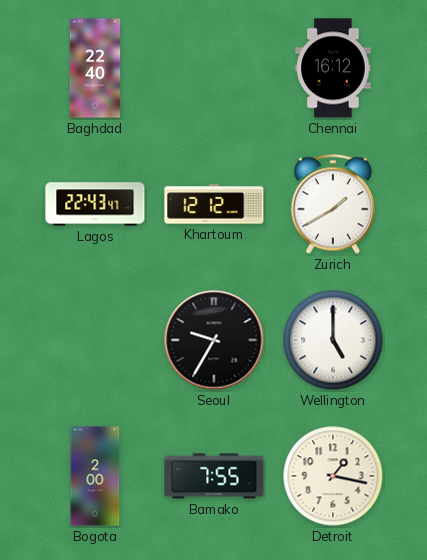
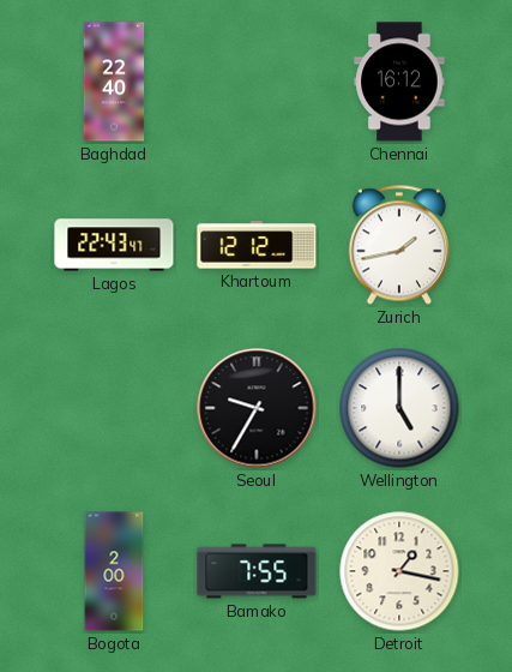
Zurich: 1:40 -> 1:43 (399, 245)
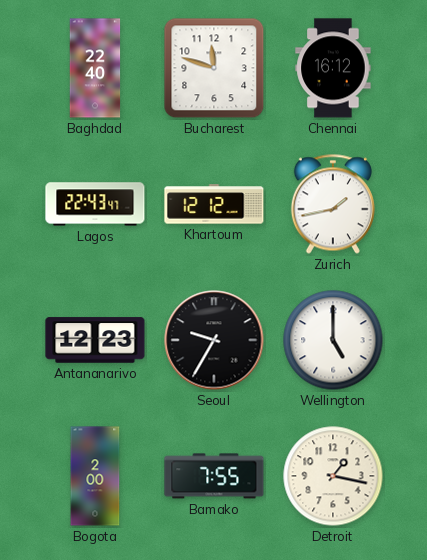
Bucharest: none -> 11:48 (214, 68)
Antananarivo: none -> 12:23 (95, 340)
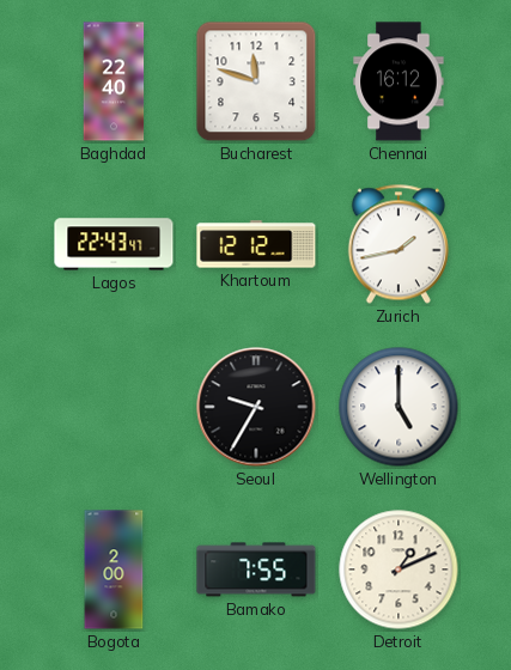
Antananarivo: 12:23 -> none (95, 340)
Detroit: 1:17 -> 1:11 (399, 569)
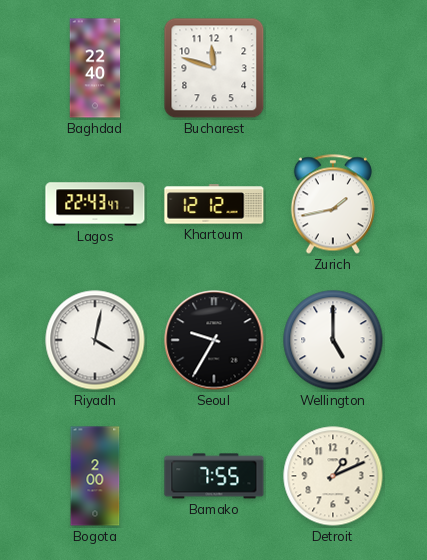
Chennai: 16:12 -> none (399, 81)
Riyadh: none -> 4:02 (95, 340)
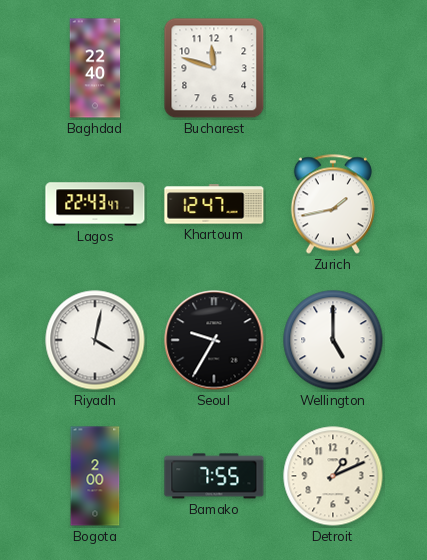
Khartoum: 12:12 -> 12:47 (214, 204)
